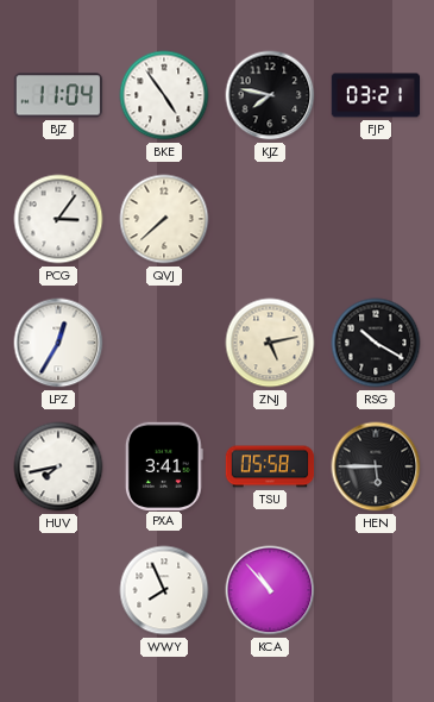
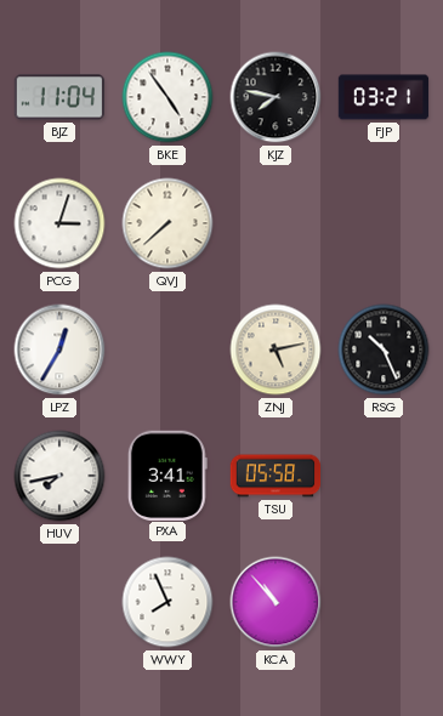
PCG: 3:06 -> 3:03 (59, 223)
RSG: 10:20 -> 10:26 (384, 350)
HEN: 5:45 -> none (376, 466)
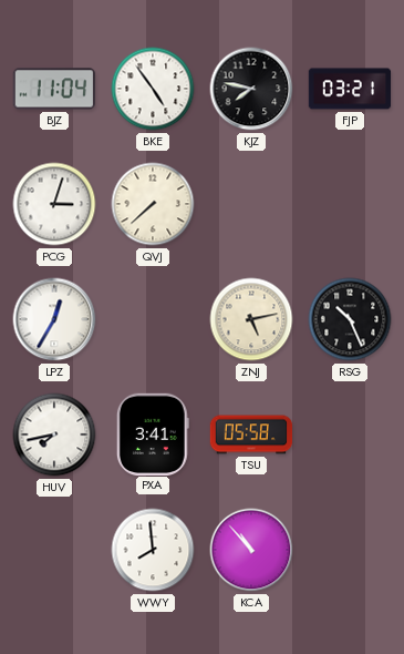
WWY: 7:56 -> 7:59 (153, 550)
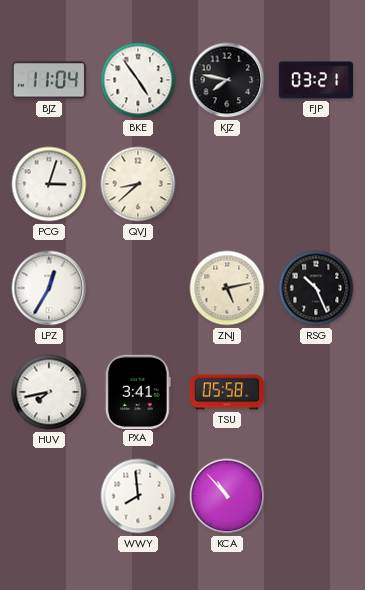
QVJ: 7:38 -> 8:38 (138, 184)
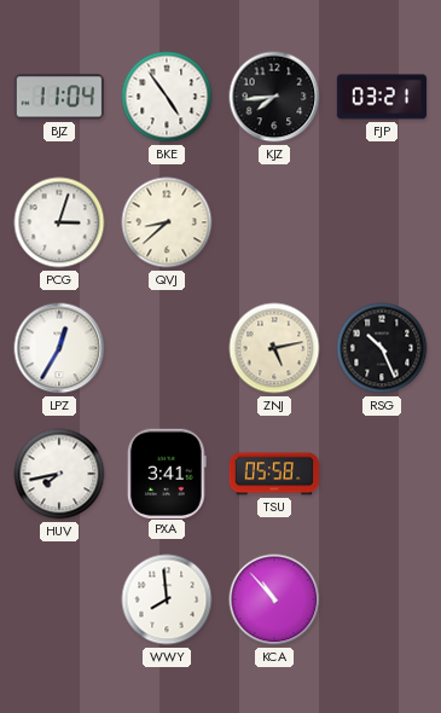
KJZ: 7:47 -> 7:44 (274, 97)
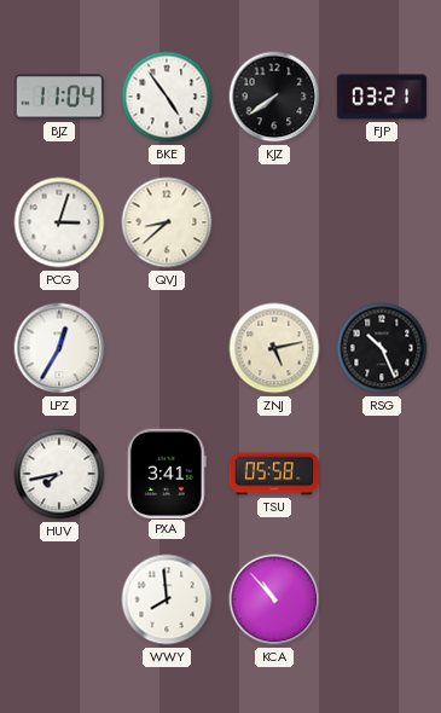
KJZ: 7:44 -> 7:39 (274, 97)
